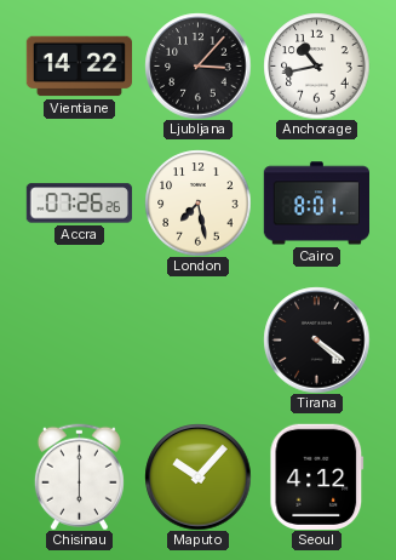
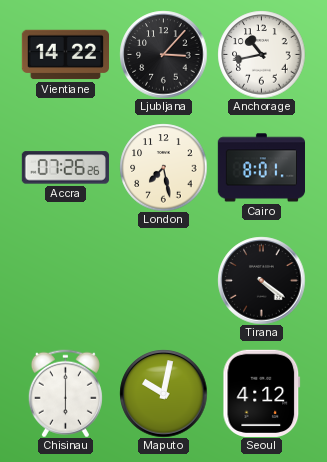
Maputo: 10:07 -> 10:02 (163, 393)
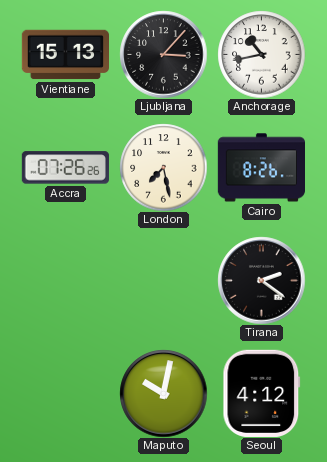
Vientiane: 14:22 -> 15:13 (65, 55)
Cairo: 8:01 -> 8:26 (261, 168)
Tirana: 4:21 -> 2:21 (261, 280)
Chisinau: 6:00 -> none (65, 393)
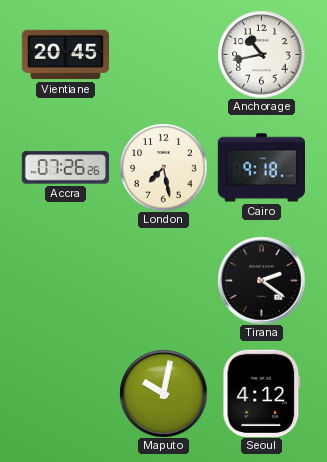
Vientiane: 15:13 -> 20:45 (65, 55)
Ljubljana: 3:07 -> none (163, 54)
Cairo: 8:26 -> 9:18 (261, 168)
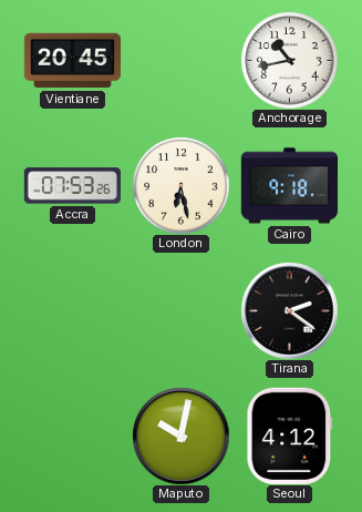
Accra: 07:26 -> 07:53 (72, 186)
London: 7:28 -> 6:28 (180, 185)
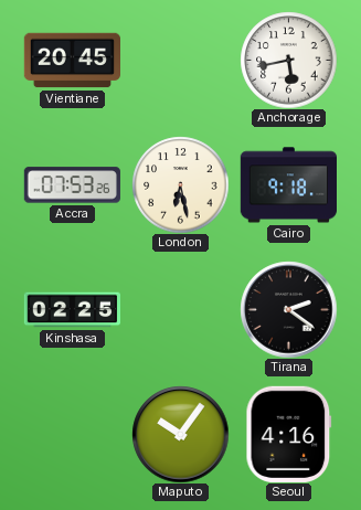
Anchorage: 10:43 -> 5:43 (288, 60)
Kinshasa: none -> 02:25 (72, 310)
Maputo: 10:02 -> 10:06 (180, 434)
Seoul: 4:12 -> 4:16 (289, 434)
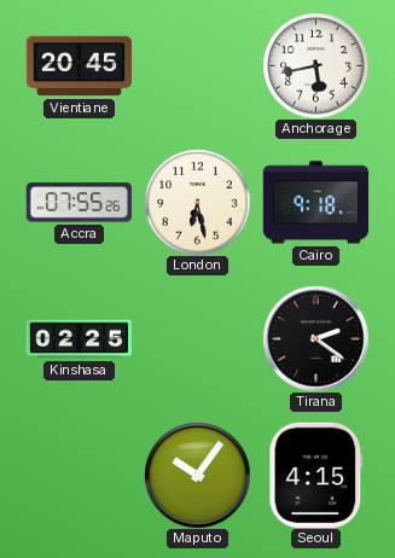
Accra: 07:53 -> 07:55 (79, 203)
Seoul: 4:16 -> 4:15 (316, 475)
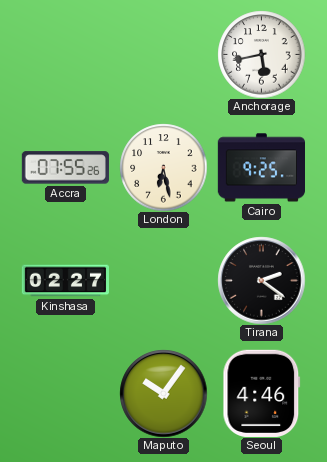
Vientiane: 20:45 -> none (79, 66)
Cairo: 9:18 -> 9:25 (261, 168)
Kinshasa: 02:25 -> 02:27 (65, 281)
Seoul: 4:15 -> 4:46 (262, 393)
